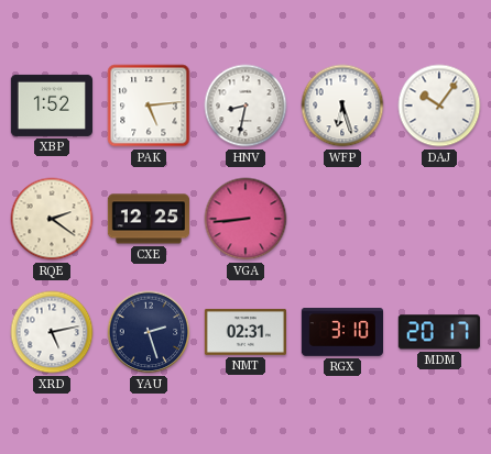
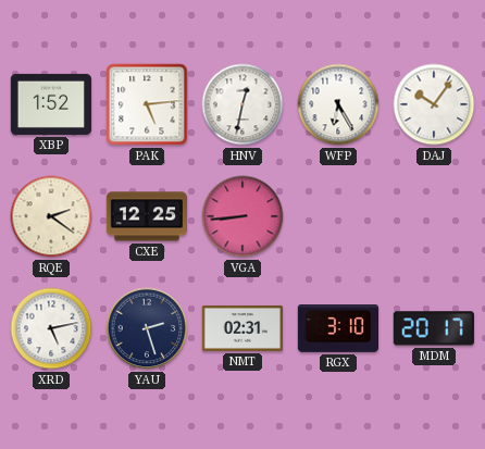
HNV: 8:32 -> 12:32 (242, 104)
WFP: 6:27 -> 6:25 (338, 104)
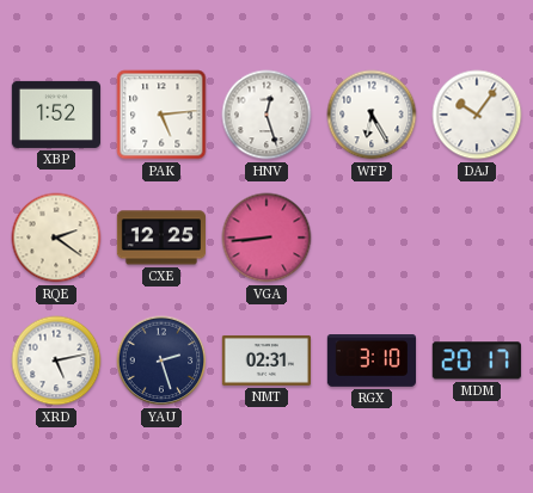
HNV: 12:32 -> 12:27 (266, 115)
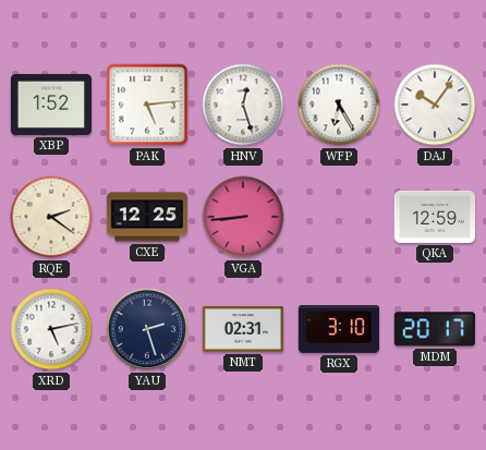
QKA: none -> 12:59 (434, 217)
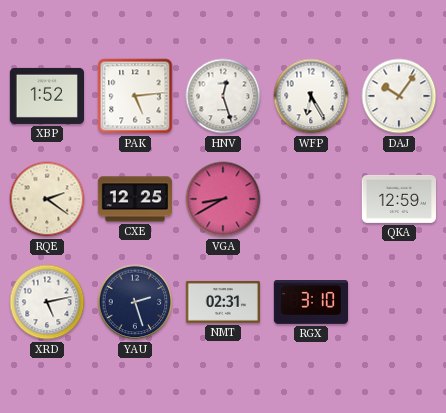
VGA: 8:44 -> 8:40 (223, 199)
MDM: 20:17 -> none (435, 329)
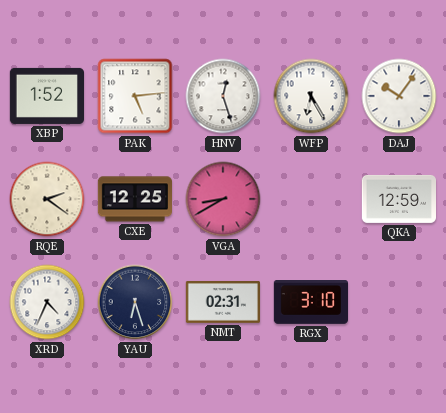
XRD: 5:13 -> 4:34 (47, 302)
YAU: 2:27 -> 6:27 (135, 302)
